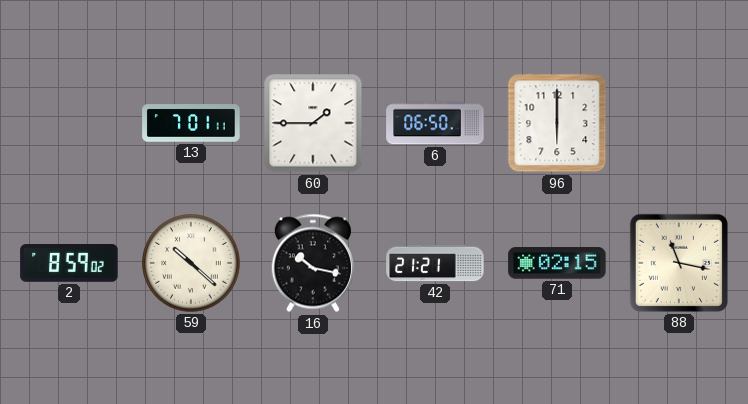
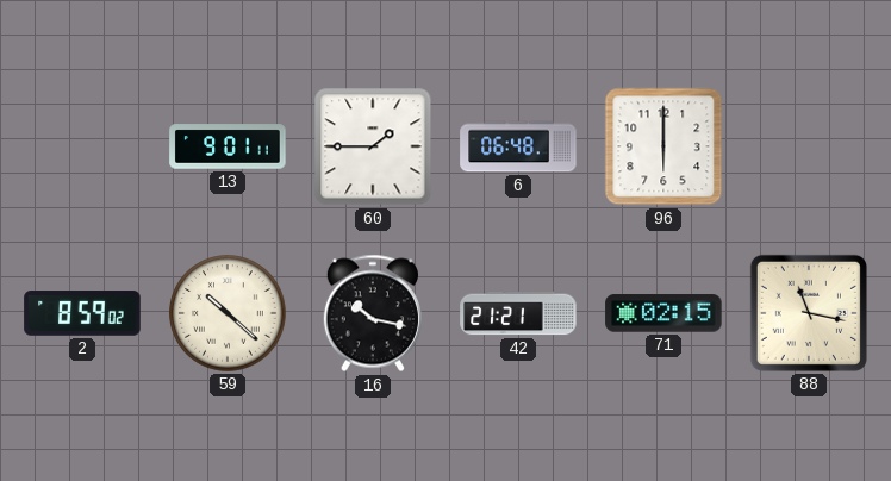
13: 7:01 -> 9:01 (228, 146)
6: 06:50 -> 06:48 (518, 146)
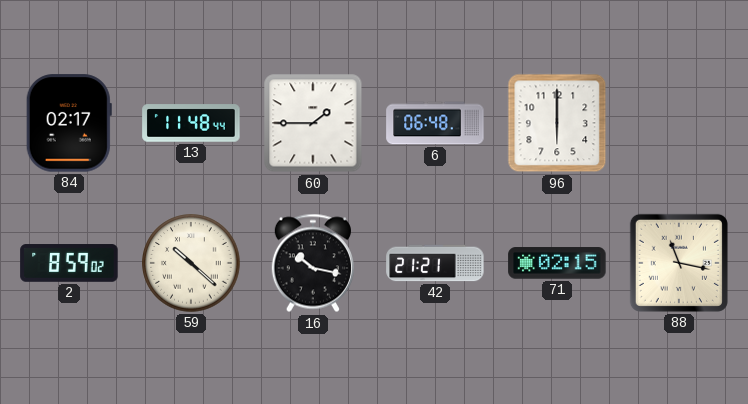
84: none -> 02:17 (69, 123)
13: 9:01 -> 11:48 (191, 123)
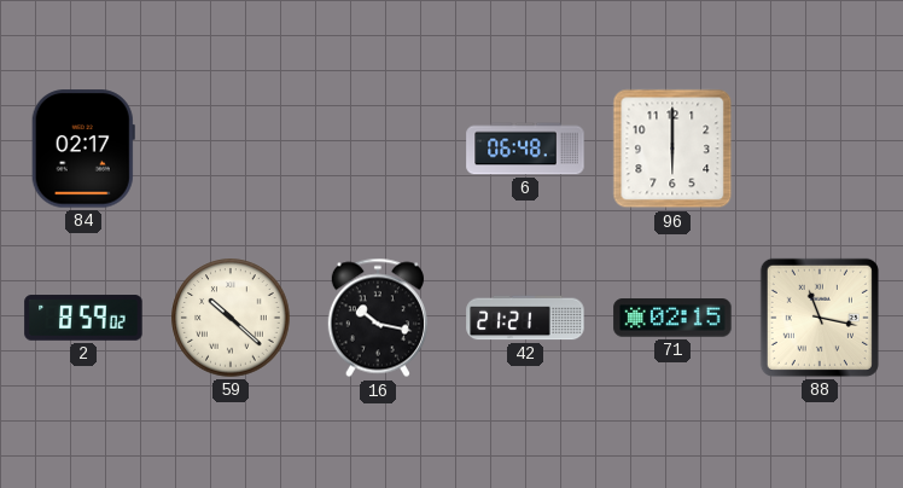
13: 11:48 -> none (191, 123)
60: 1:45 -> none (313, 123)
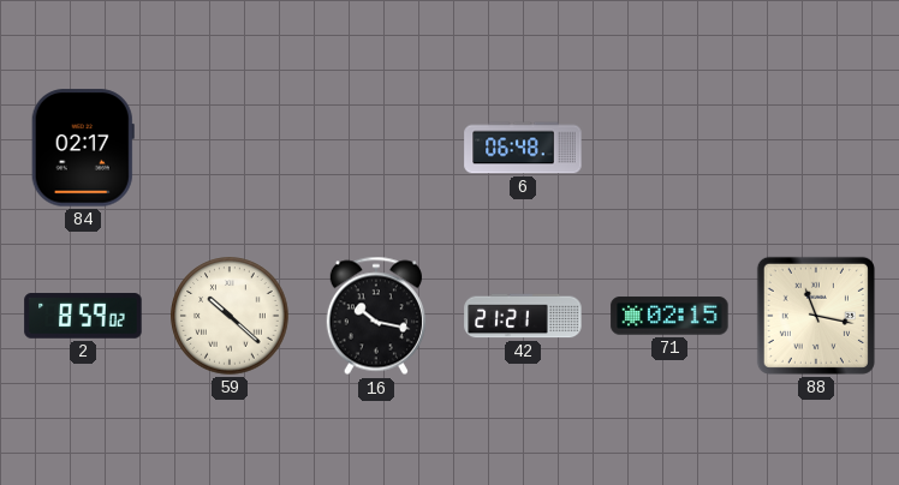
96: 6:00 -> none (672, 149)
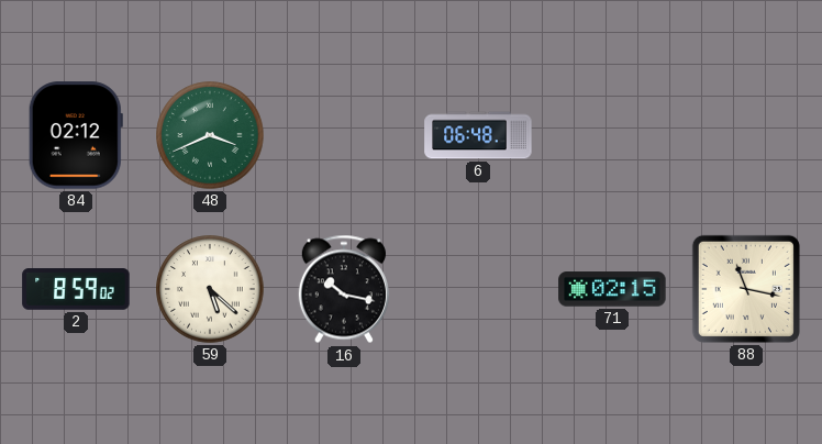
84: 02:17 -> 02:12 (76, 135)
48: none -> 3:41 (210, 135)
59: 10:22 -> 5:22 (210, 289)
42: 21:21 -> none (523, 316)
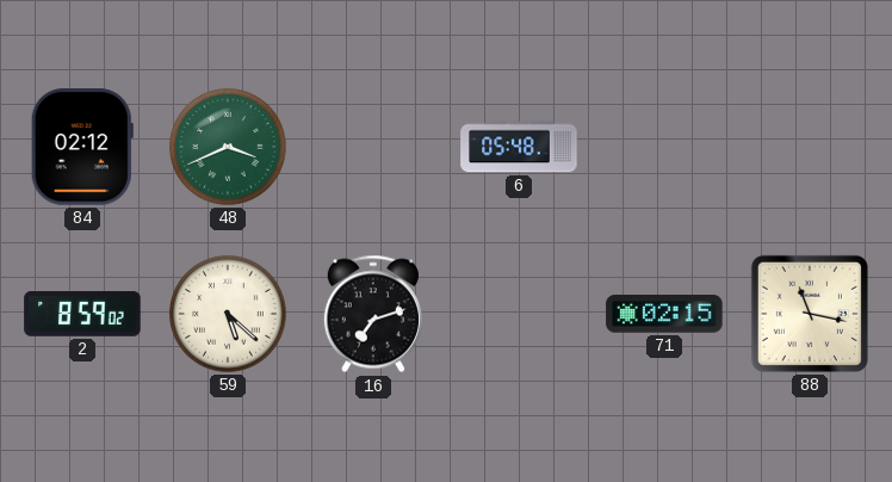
6: 06:48 -> 05:48 (519, 147)
16: 10:17 -> 7:12 (373, 314)
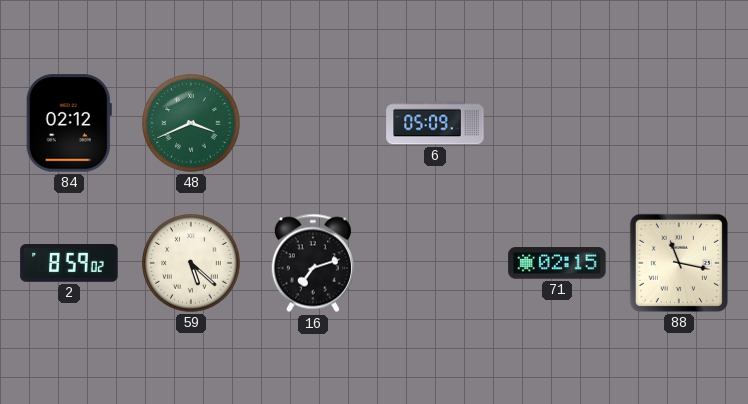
6: 05:48 -> 05:09 (435, 123)
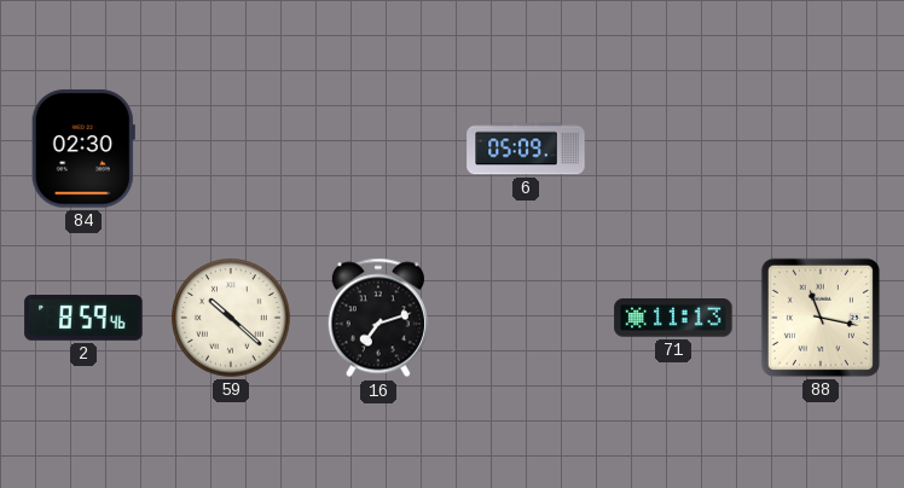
84: 02:12 -> 02:30 (83, 149)
48: 3:41 -> none (191, 123)
2: 8:59:02 -> 8:59:46 (83, 318)
59: 5:22 -> 10:22 (231, 318)
71: 02:15 -> 11:13 (673, 318)
